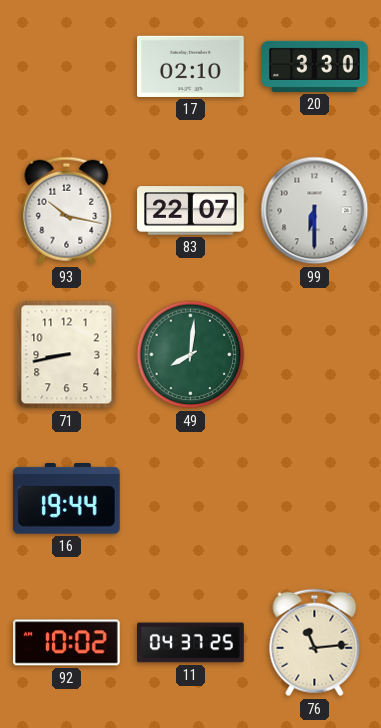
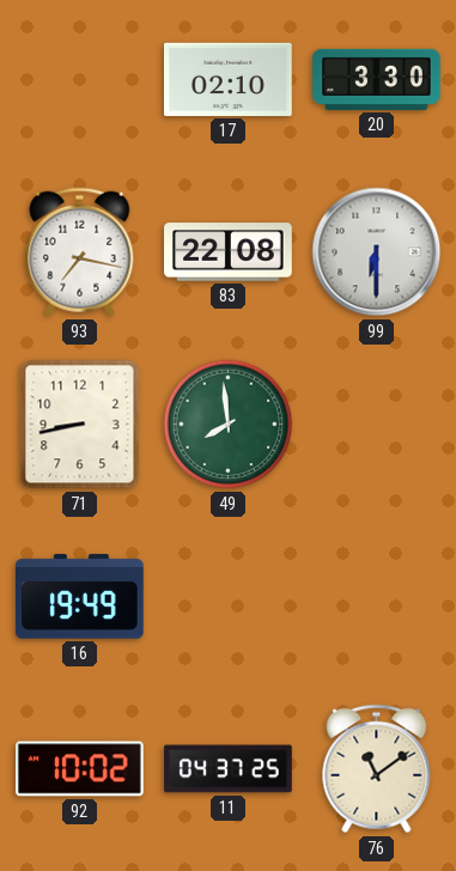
93: 10:17 -> 7:17 (80, 252)
83: 22:07 -> 22:08 (229, 252)
49: 8:01 -> 7:59 (229, 425)
16: 19:44 -> 19:49 (79, 597)
76: 11:14 -> 11:09 (377, 769)
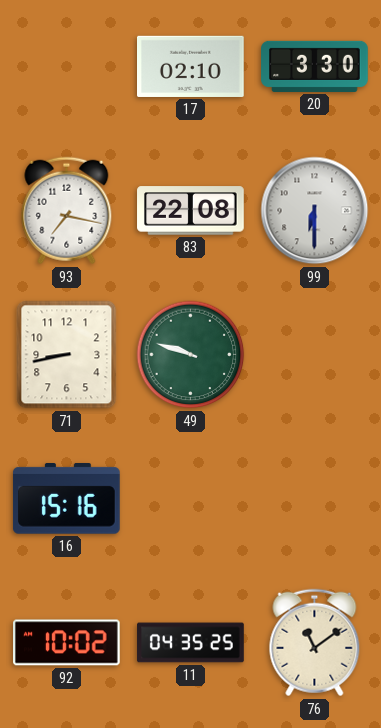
49: 7:59 -> 9:48 (191, 355)
16: 19:49 -> 15:16 (66, 499)
11: 04:37 -> 04:35 (191, 643)
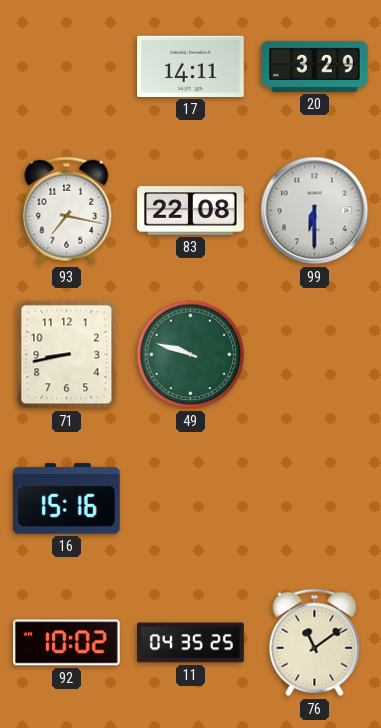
17: 02:10 -> 14:11 (191, 66)
20: 3:30 -> 3:29 (315, 66)
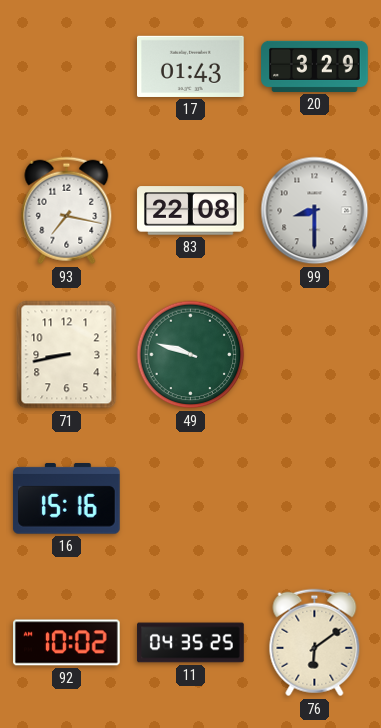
17: 14:11 -> 01:43 (191, 66)
99: 6:30 -> 8:30 (315, 211)
76: 11:09 -> 6:09 (315, 643)
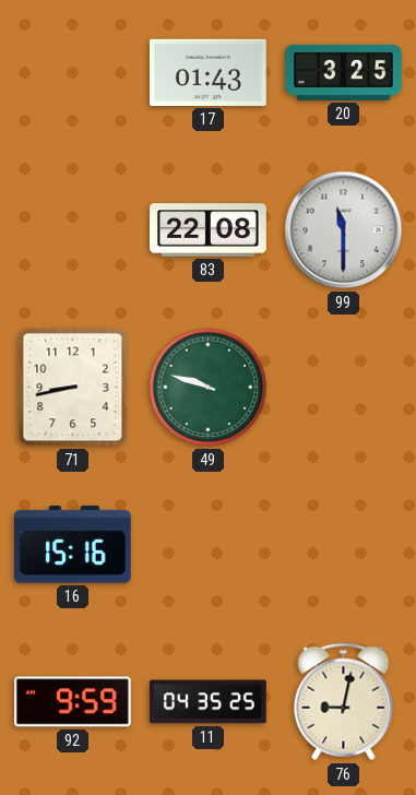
20: 3:29 -> 3:25 (344, 72)
93: 7:17 -> none (67, 211)
99: 8:30 -> 11:30 (344, 230)
92: 10:02 -> 9:59 (73, 702)
76: 6:09 -> 9:02 (344, 702)
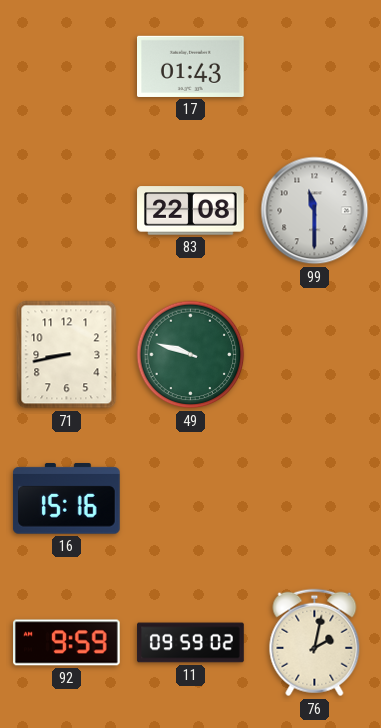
20: 3:25 -> none (344, 72)
11: 04:35 -> 09:59 (191, 643)
76: 9:02 -> 2:02 (315, 643)
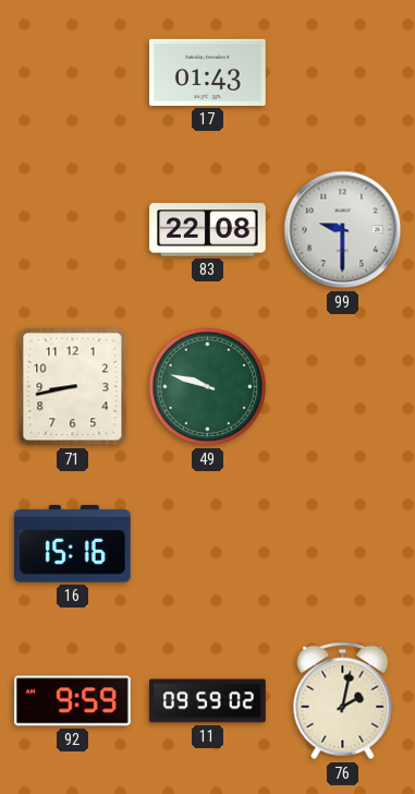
99: 11:30 -> 9:30 (343, 230)
